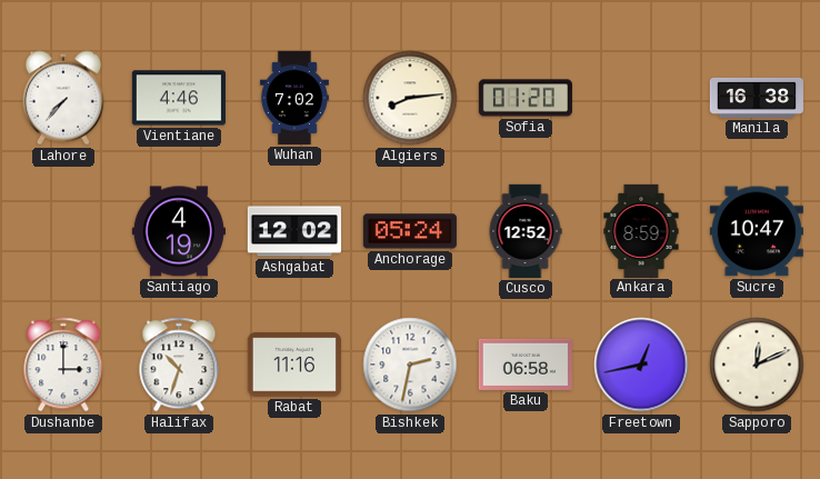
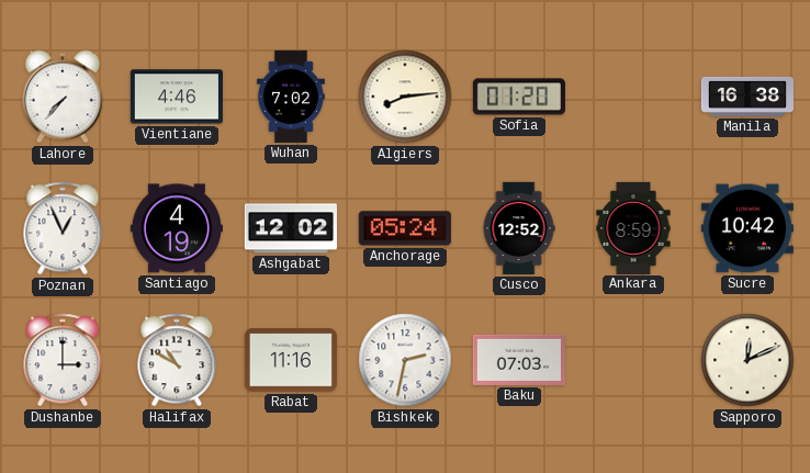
Poznan: none -> 12:56 (63, 228)
Sucre: 10:47 -> 10:42 (747, 228)
Halifax: 10:33 -> 10:50 (177, 360)
Baku: 06:58 -> 07:03 (519, 360)
Freetown: 12:43 -> none (641, 365)
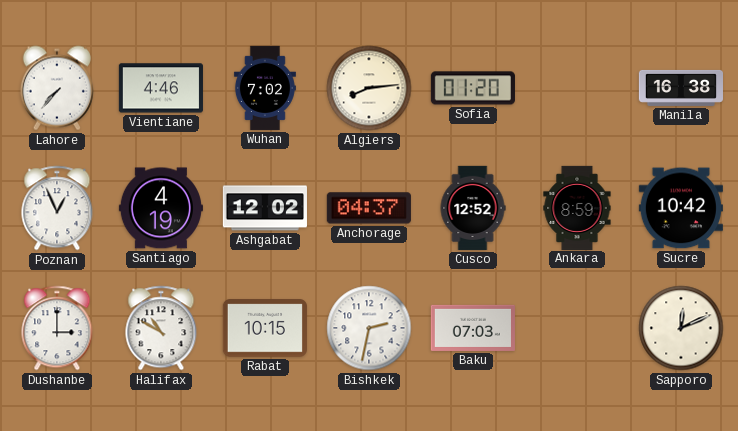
Anchorage: 05:24 -> 04:37 (369, 208)
Rabat: 11:16 -> 10:15 (265, 328)
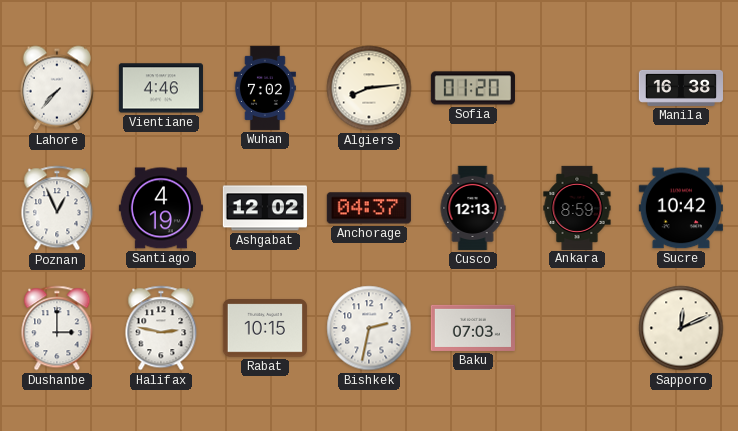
Cusco: 12:52 -> 12:13 (473, 208)
Halifax: 10:50 -> 2:47 (161, 328)
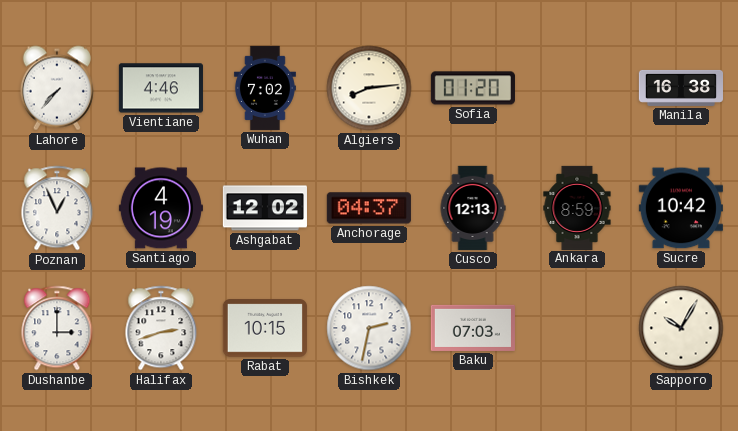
Halifax: 2:47 -> 2:42 (161, 328)
Sapporo: 12:11 -> 10:05 (681, 328)
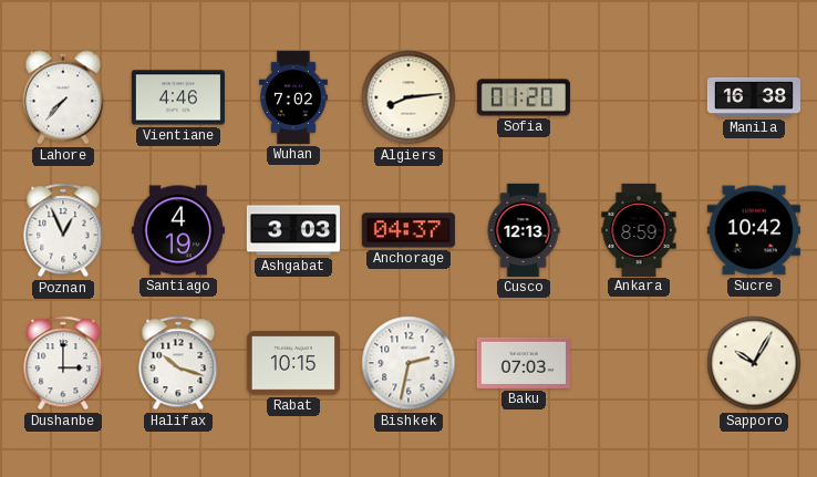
Ashgabat: 12:02 -> 3:03 (293, 230)
Halifax: 2:42 -> 10:18 (178, 363)
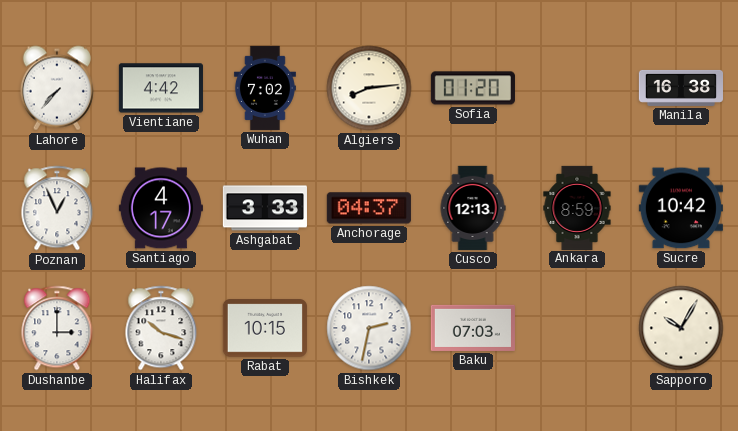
Vientiane: 4:46 -> 4:42 (161, 88)
Santiago: 4:19 -> 4:17 (161, 208)
Ashgabat: 3:03 -> 3:33 (265, 208)
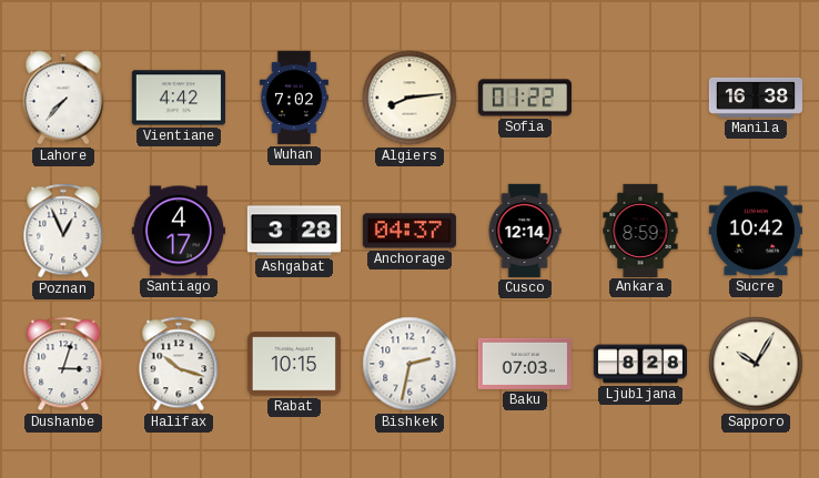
Sofia: 01:20 -> 01:22 (525, 98)
Ashgabat: 3:33 -> 3:28 (294, 231)
Cusco: 12:13 -> 12:14 (525, 231)
Dushanbe: 3:00 -> 3:03 (63, 364)
Ljubljana: none -> 8:28 (639, 364)
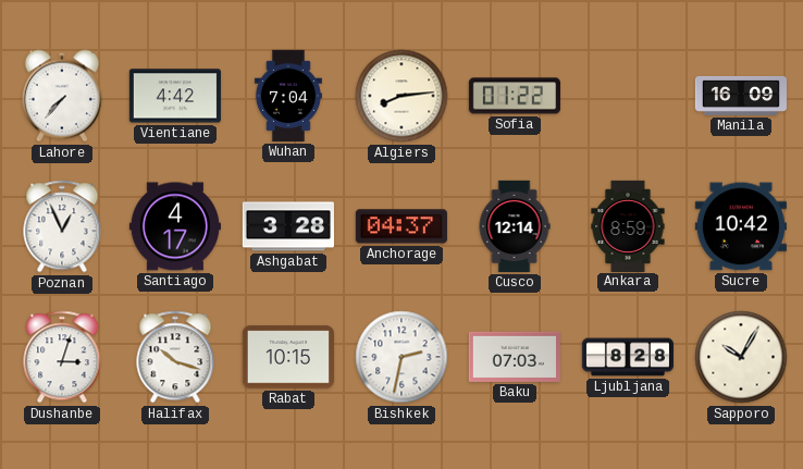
Wuhan: 7:02 -> 7:04 (288, 96)
Manila: 16:38 -> 16:09 (740, 96)
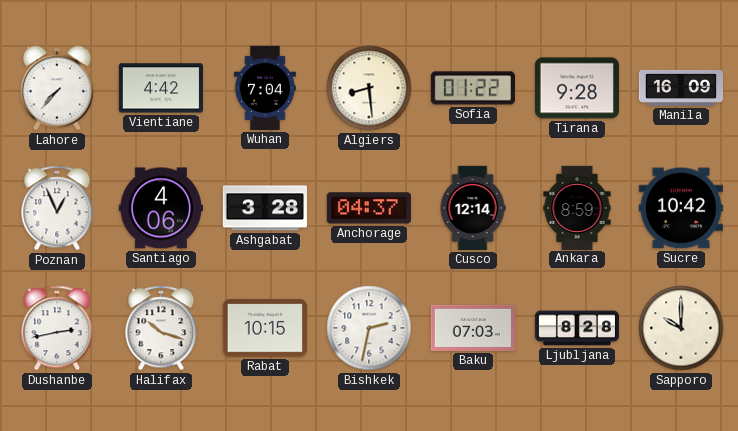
Algiers: 8:14 -> 8:29 (369, 88)
Tirana: none -> 9:28 (577, 88)
Santiago: 4:17 -> 4:06 (161, 208)
Dushanbe: 3:03 -> 2:43 (57, 328)
Sapporo: 10:05 -> 10:00 (681, 328)
